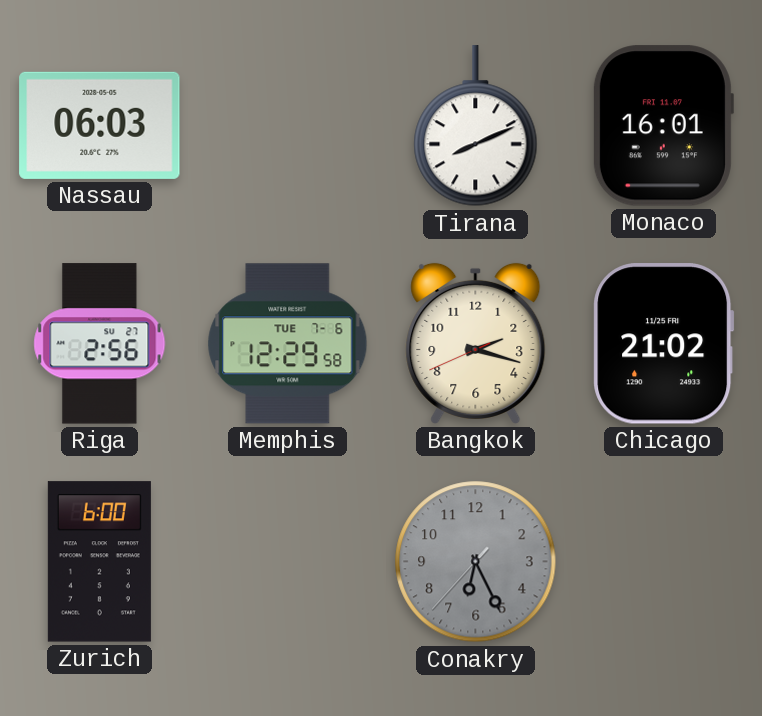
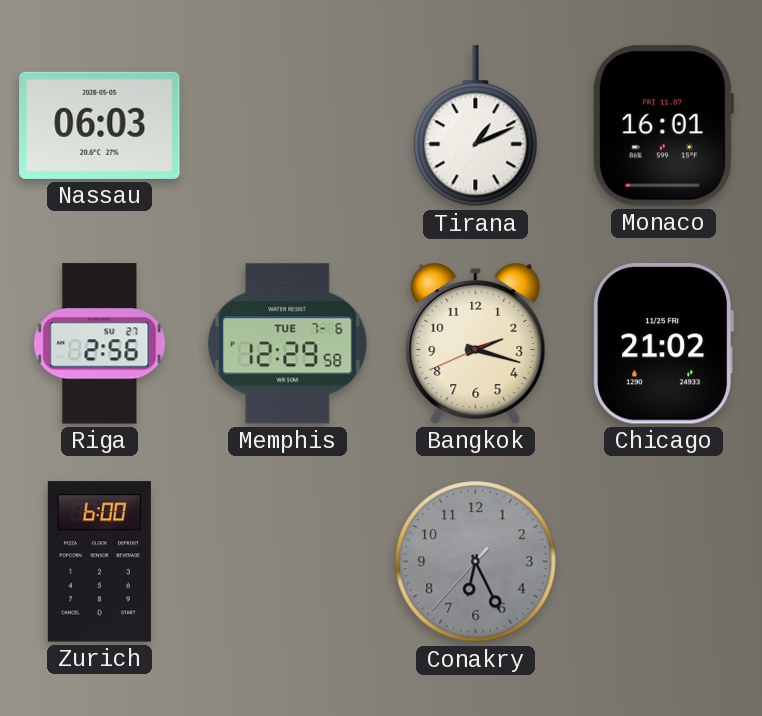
Tirana: 8:11 -> 1:11 (476, 126)
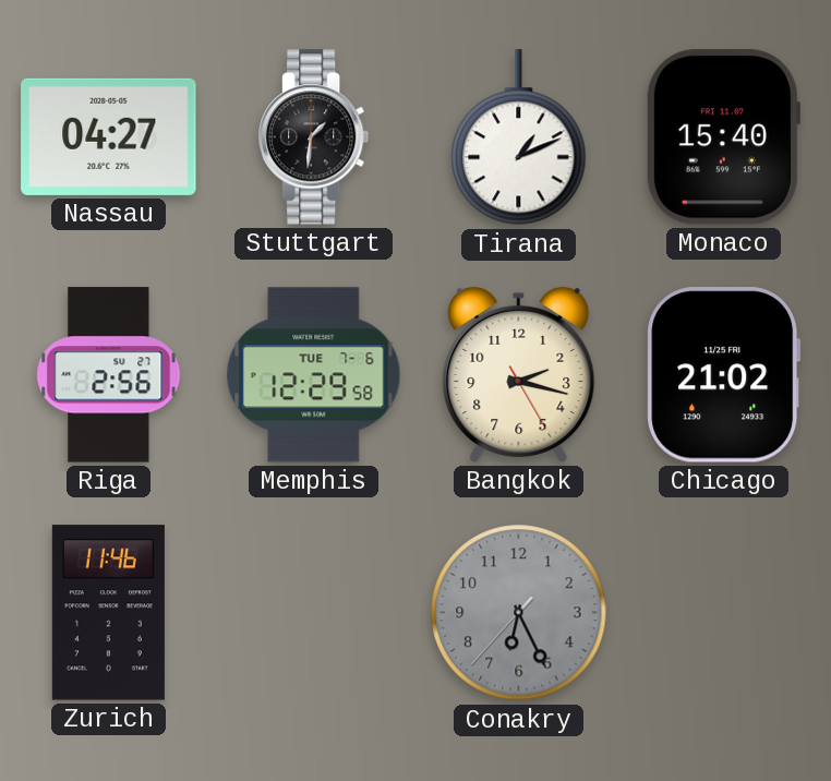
Nassau: 06:03 -> 04:27 (109, 136)
Stuttgart: none -> 1:31 (314, 137)
Monaco: 16:01 -> 15:40 (723, 137)
Bangkok: 2:17:41 -> 2:17:25 (519, 374)
Zurich: 6:00 -> 11:46 (108, 613)
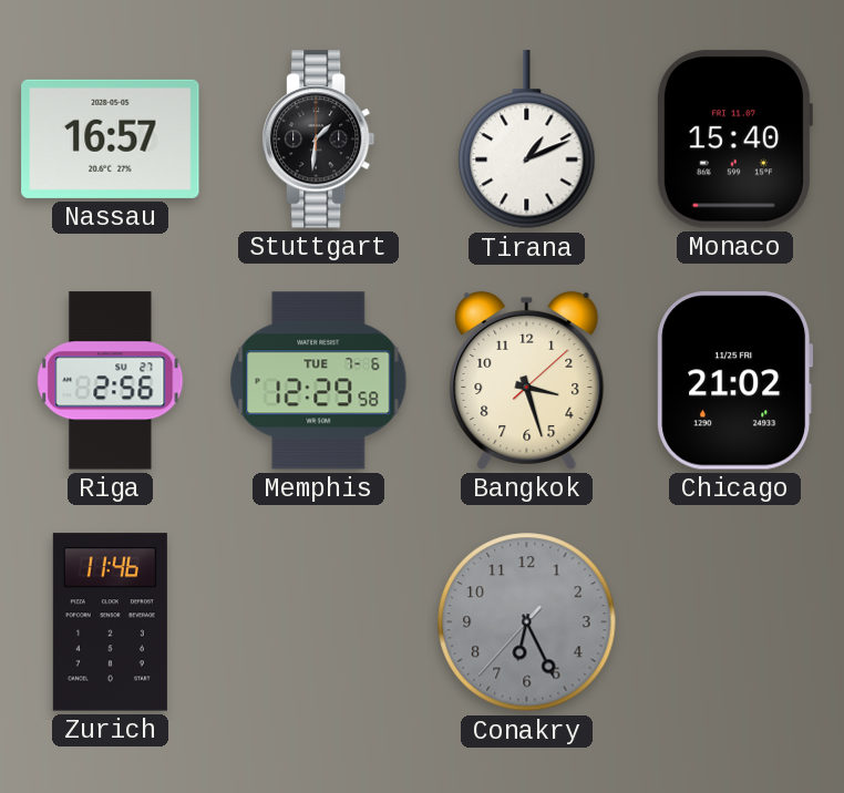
Nassau: 04:27 -> 16:57 (111, 138)
Bangkok: 2:17 -> 3:27 (527, 380)
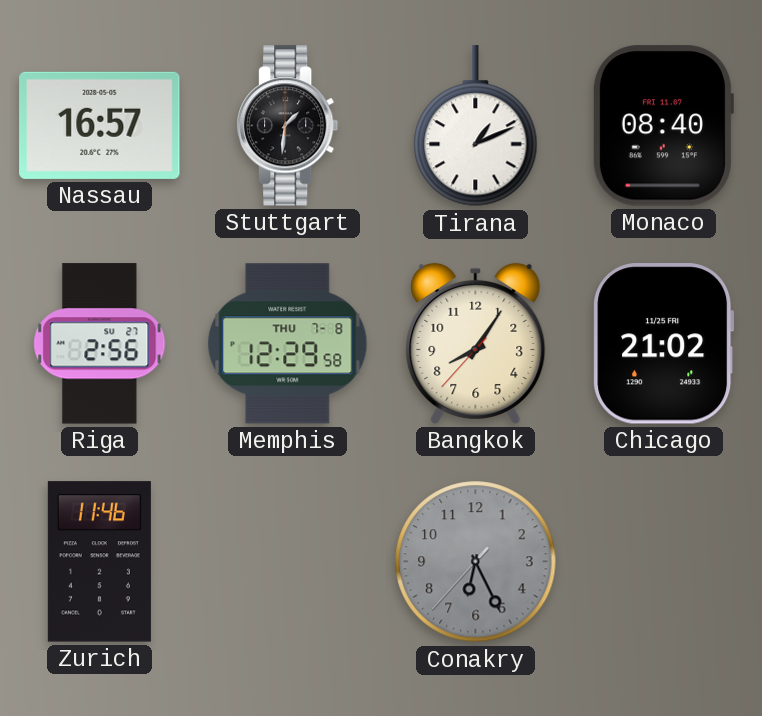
Monaco: 15:40 -> 08:40 (663, 126)
Memphis date: TUE 7-6 -> THU 7-8 (288, 344)
Bangkok: 3:27 -> 8:05 (476, 343)
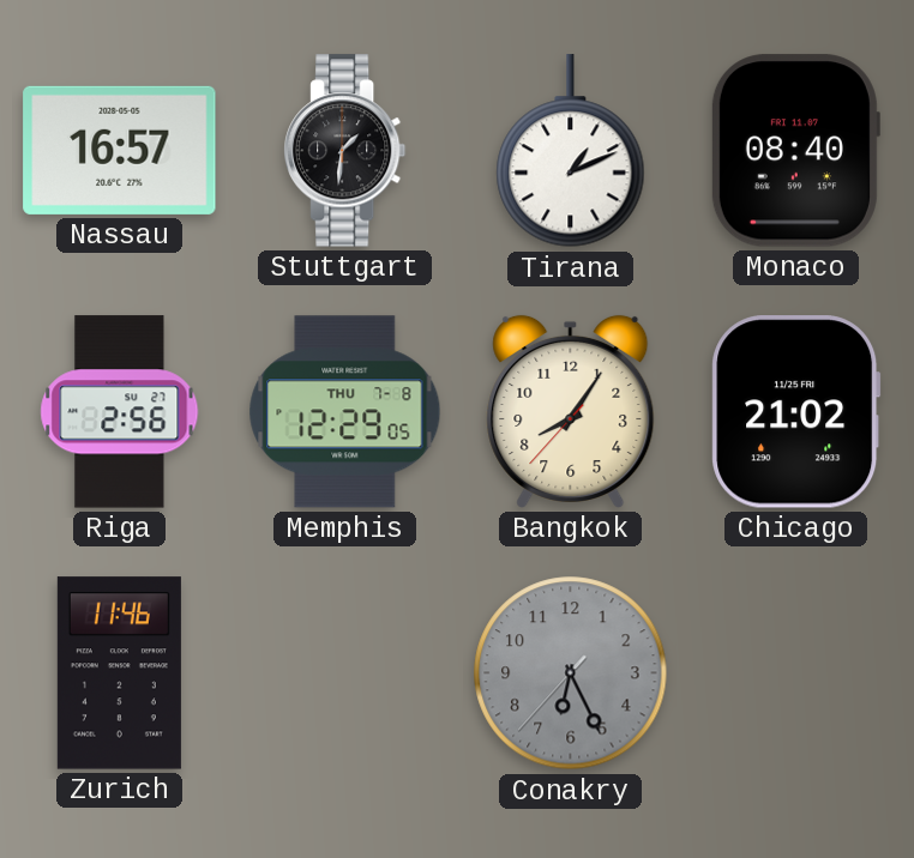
Memphis: 12:29:58 -> 12:29:05 (345, 412)
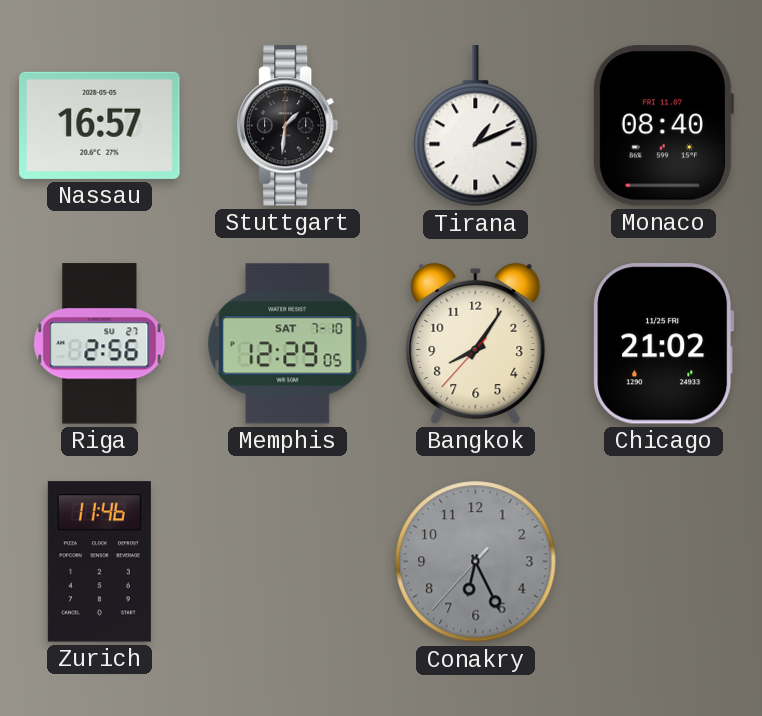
Memphis date: THU 7-8 -> SAT 7-10 (288, 344)
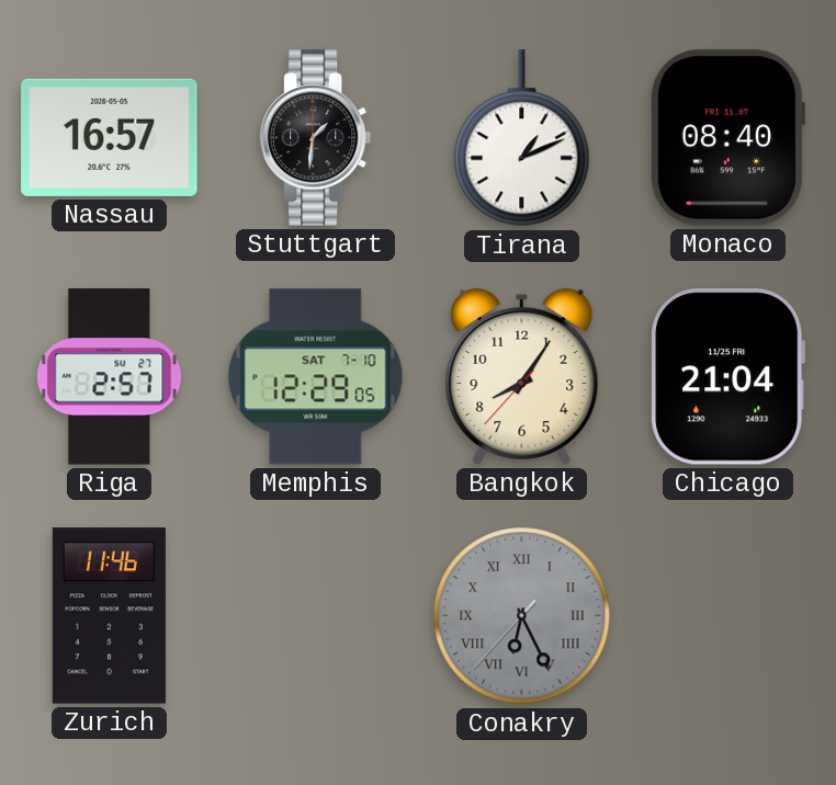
Riga: 2:56 -> 2:57 (110, 377)
Chicago: 21:02 -> 21:04 (728, 377)
Conakry numerals: Arabic -> Roman (522, 616)
